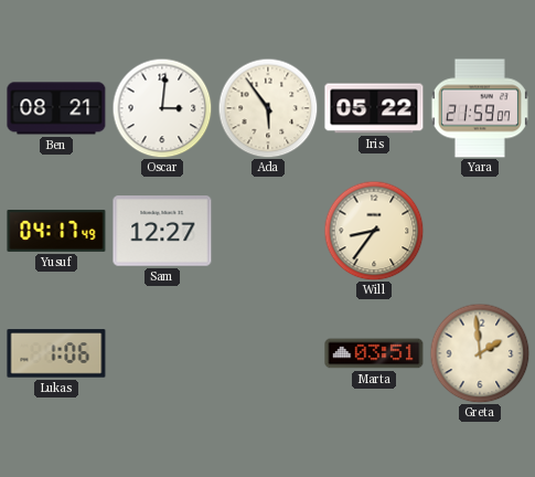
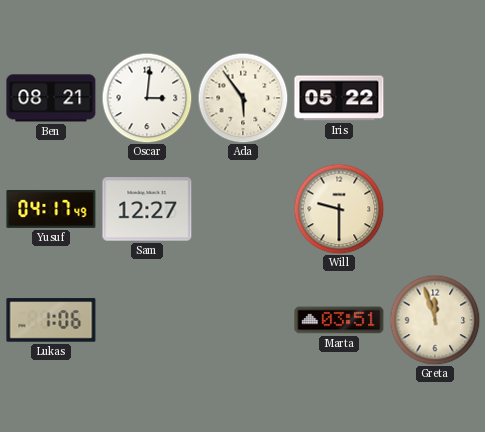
Yara: 21:59 -> none (480, 108)
Will: 8:36 -> 9:30 (339, 209)
Greta: 1:59 -> 11:57 (435, 320)
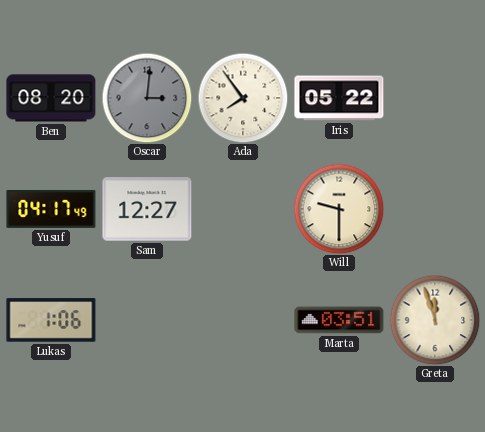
Ben: 08:21 -> 08:20 (51, 98)
Oscar dial: white -> grey (147, 98)
Ada: 5:54 -> 7:54 (243, 98)
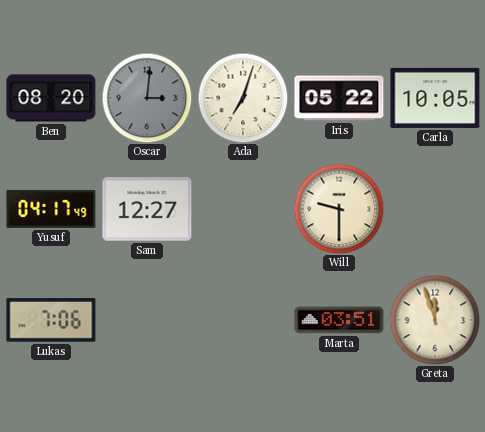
Ada: 7:54 -> 7:03 (243, 98)
Carla: none -> 10:05 (435, 98)
Lukas: 1:06 -> 7:06 (51, 320)
